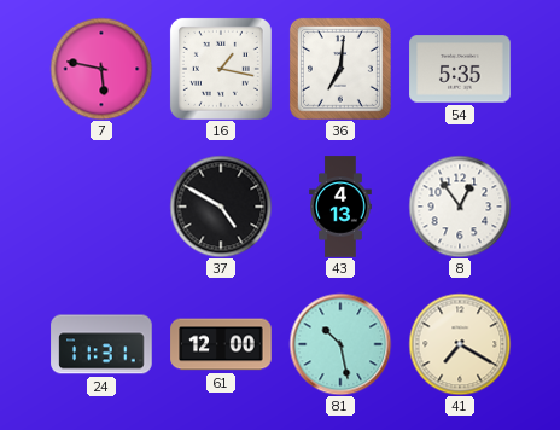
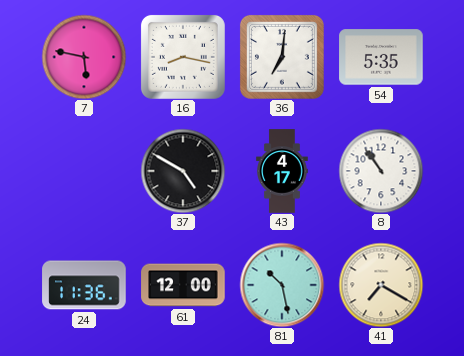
16: 1:17 -> 8:17 (183, 57)
43: 4:13 -> 4:17 (282, 171)
8: 12:54 -> 10:54 (381, 171)
24: 11:31 -> 11:36 (84, 285)
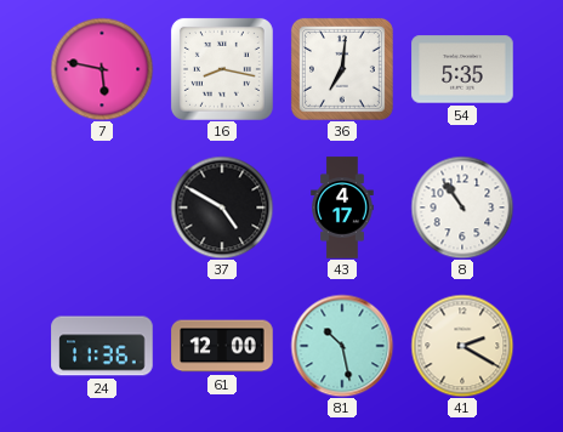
41: 7:20 -> 2:20 (462, 346)
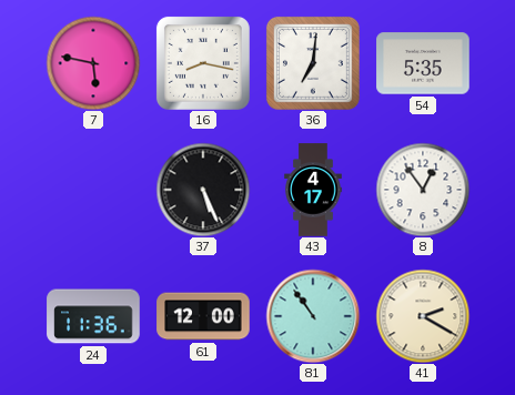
37: 4:50 -> 5:26 (203, 190)
8: 10:54 -> 12:54 (423, 190)
81: 10:28 -> 10:54 (313, 316)
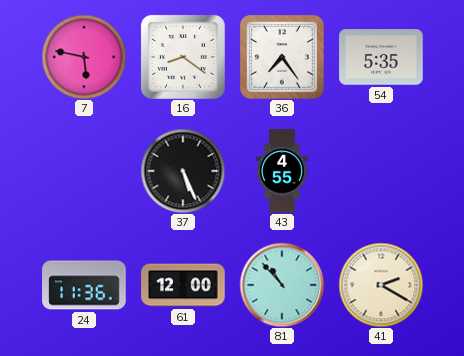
16: 8:17 -> 8:21 (183, 57)
36: 7:01 -> 7:24 (282, 57)
43: 4:17 -> 4:55 (282, 171)
8: 12:54 -> none (423, 190)
81: 10:54 -> 10:53 (282, 285)
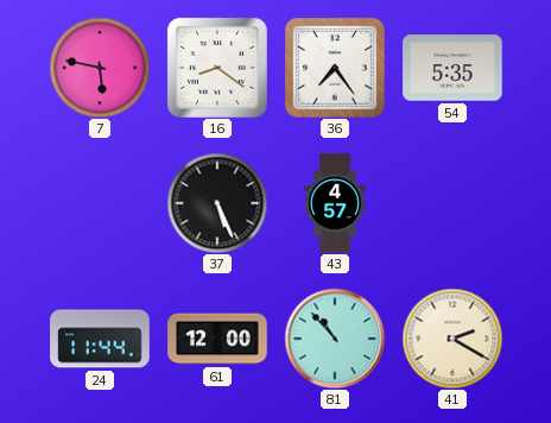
43: 4:55 -> 4:57 (335, 203)
24: 11:36 -> 11:44 (100, 339)
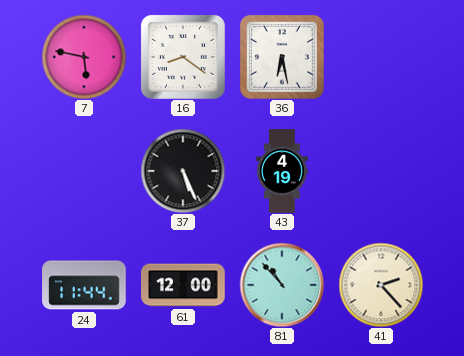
36: 7:24 -> 6:28 (282, 57)
54: 5:35 -> none (452, 68)
43: 4:57 -> 4:19 (282, 171)
41: 2:20 -> 2:23 (381, 285)
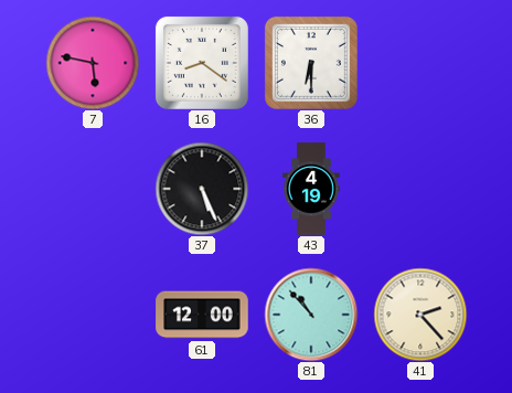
36: 6:28 -> 6:30 (311, 63)
24: 11:44 -> none (84, 285)
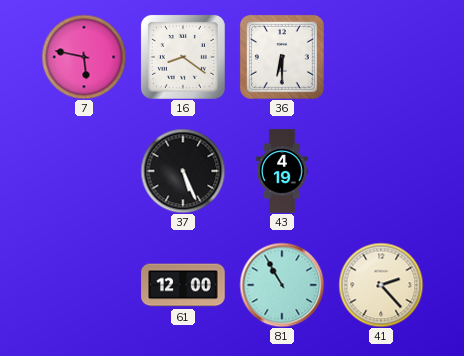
81: 10:53 -> 10:55 (282, 285)
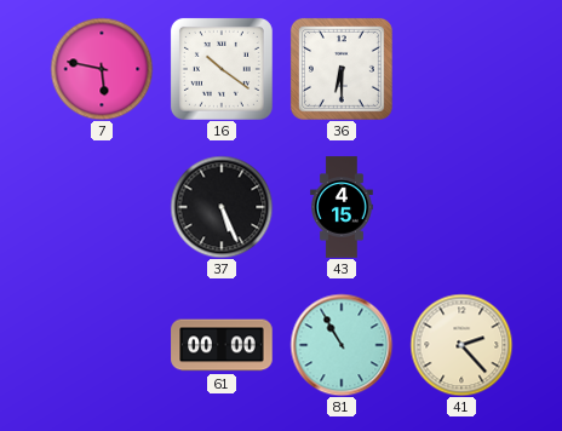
16: 8:21 -> 10:21 (222, 69)
43: 4:19 -> 4:15 (342, 207)
61: 12:00 -> 00:00 (222, 345)
